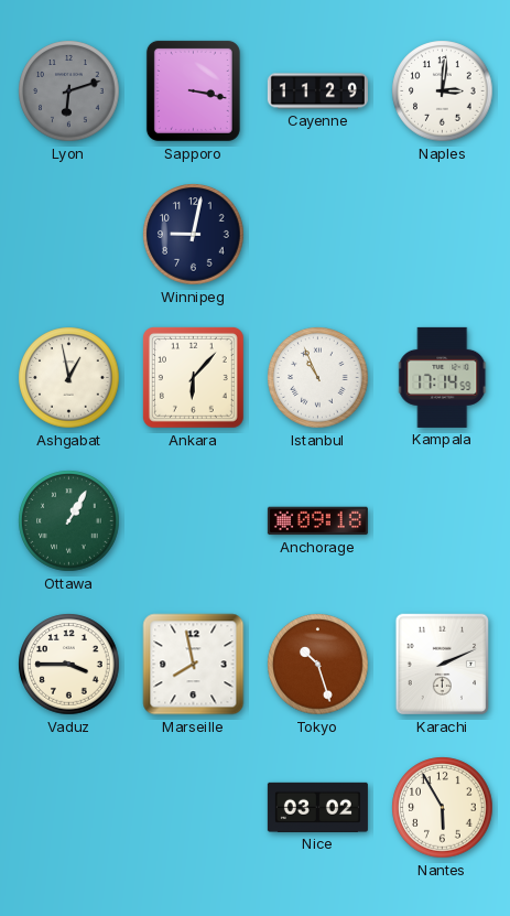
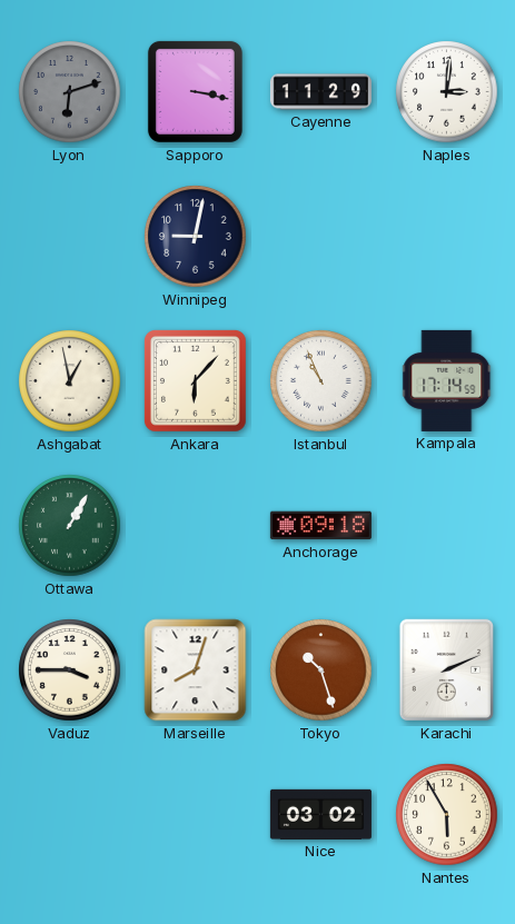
Marseille: 7:58 -> 8:03 (196, 670)
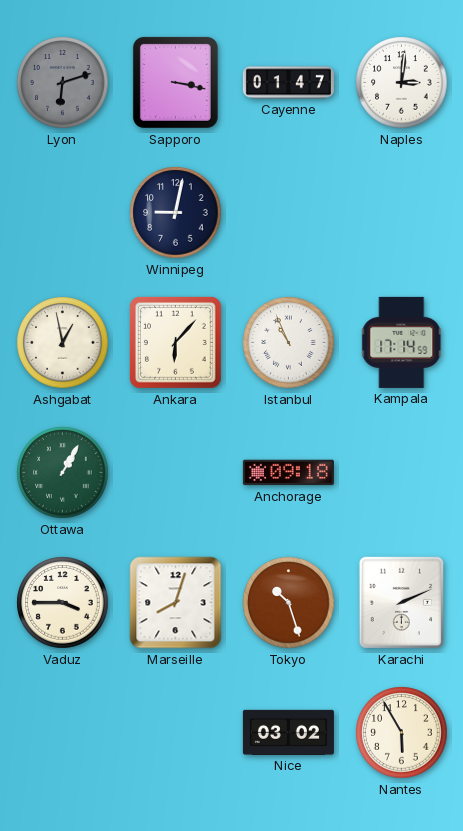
Cayenne: 11:29 -> 01:47 (288, 83)
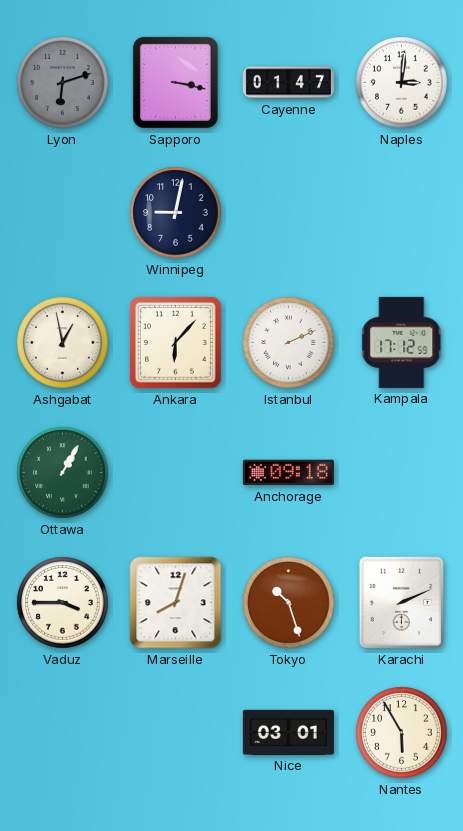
Istanbul: 10:56 -> 2:11 (289, 343)
Kampala: 17:14 -> 17:12 (402, 342)
Nice: 03:02 -> 03:01 (288, 732)
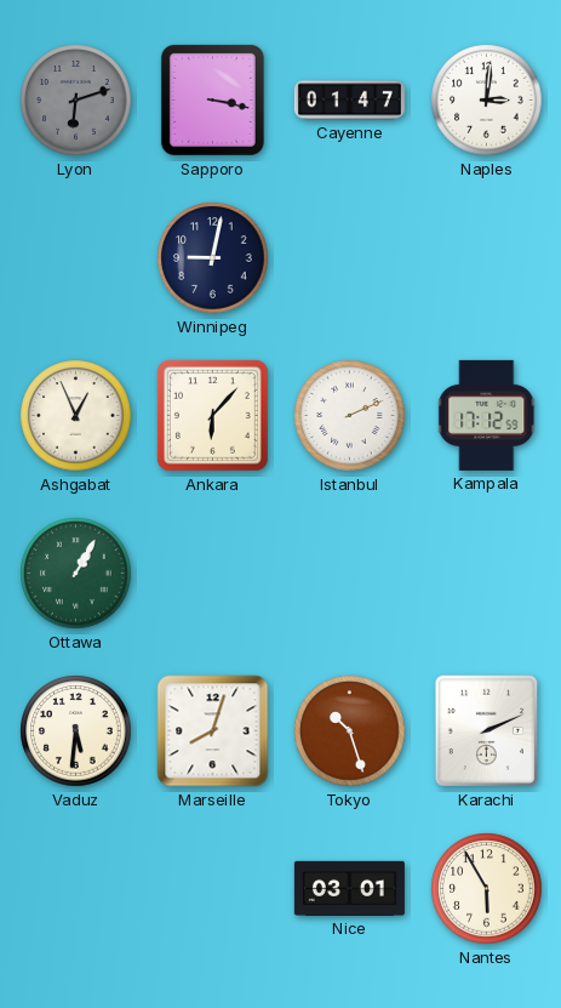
Ashgabat: 12:58 -> 12:56 (76, 416)
Anchorage: 09:18 -> none (288, 473)
Vaduz: 3:45 -> 5:31 (76, 731)
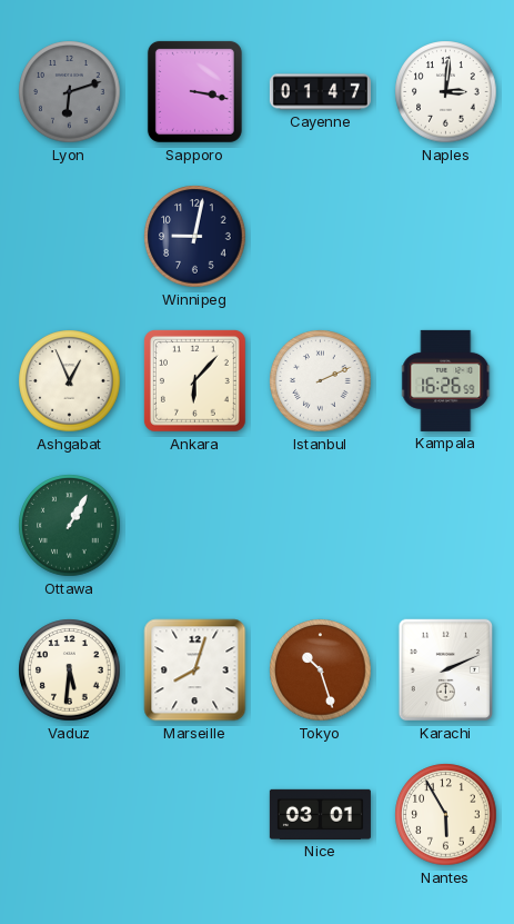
Kampala: 17:12 -> 16:26 (446, 380)
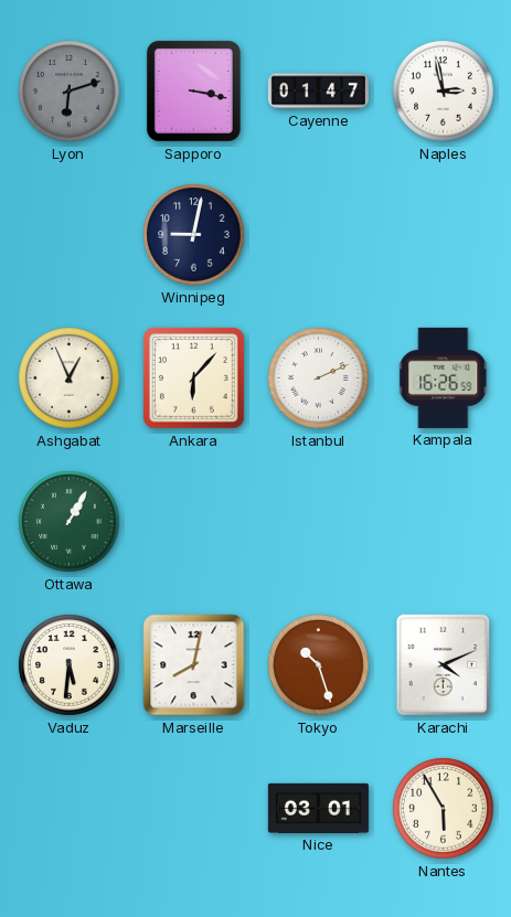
Naples: 3:01 -> 2:58 (444, 92)
Marseille: 8:03 -> 8:02 (194, 665)
Karachi: 2:11 -> 4:11 (444, 665)
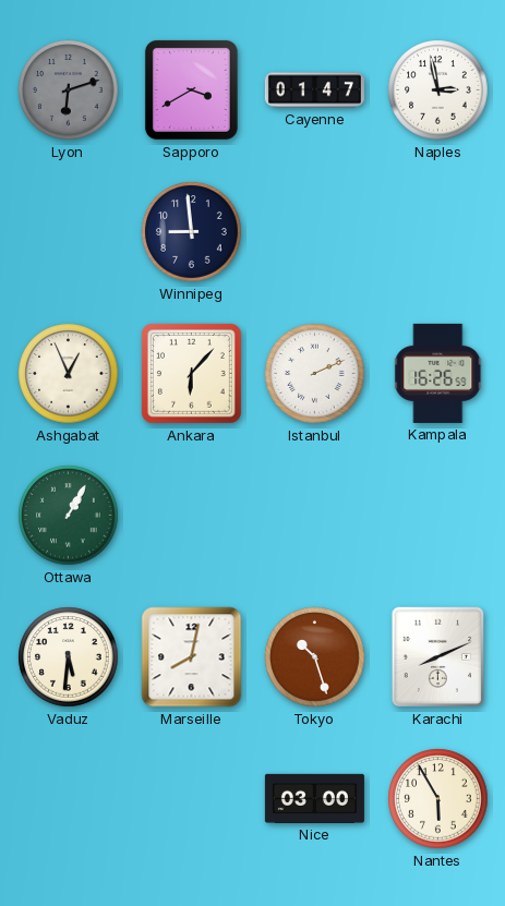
Sapporo: 3:17 -> 3:40 (191, 89)
Winnipeg: 9:02 -> 8:59 (192, 232)
Karachi: 4:11 -> 8:11 (438, 657)
Nice: 03:01 -> 03:00 (314, 798)
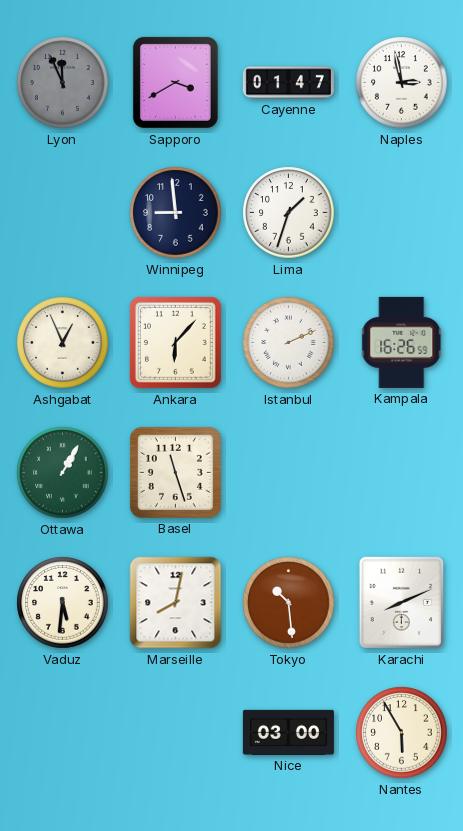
Lyon: 6:12 -> 11:56 (63, 83)
Lima: none -> 1:33 (289, 213)
Basel: none -> 11:27 (175, 472)
Tokyo: 10:27 -> 10:29 (289, 603)
